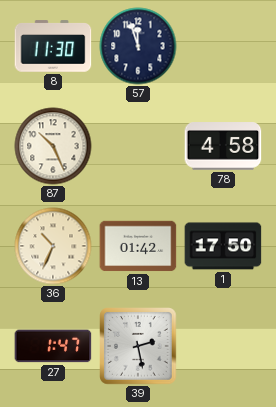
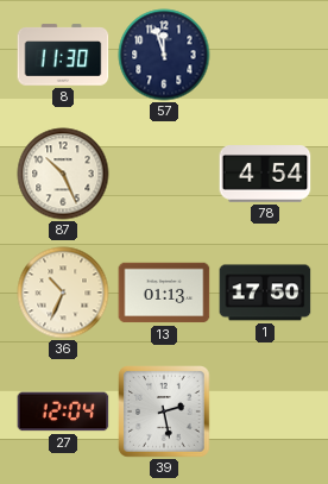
78: 4:58 -> 4:54 (265, 174)
13: 01:42 -> 01:13 (164, 293)
27: 1:47 -> 12:04 (63, 411)
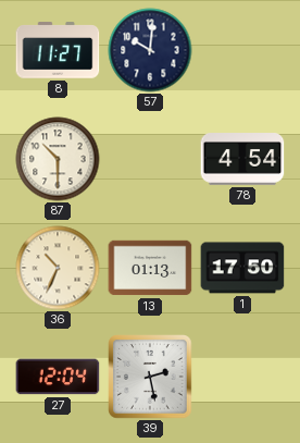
8: 11:30 -> 11:27 (58, 50)
57: 11:57 -> 10:01 (150, 50)
87: 10:26 -> 10:30 (58, 159)
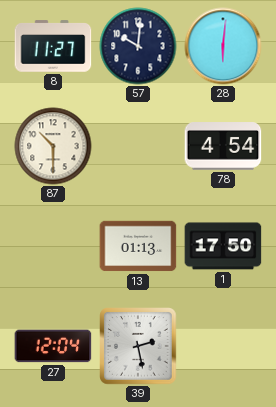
28: none -> 6:01 (223, 46)
36: 10:34 -> none (58, 268)
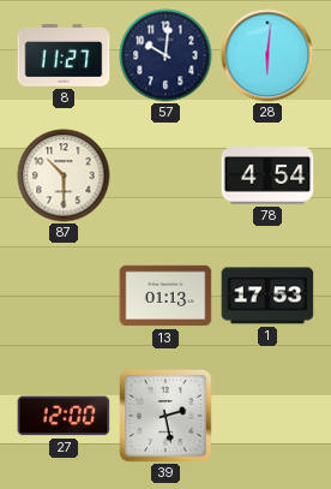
1: 17:50 -> 17:53 (267, 296)
27: 12:04 -> 12:00 (64, 416)
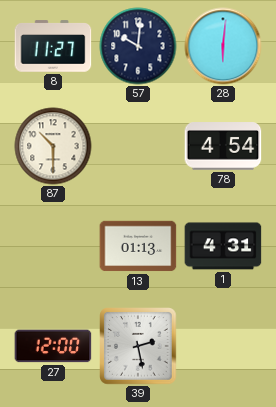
1: 17:53 -> 4:31 (223, 246)
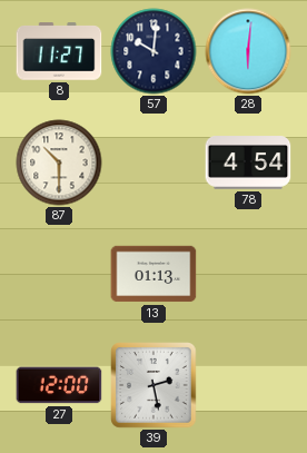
1: 4:31 -> none (223, 246)
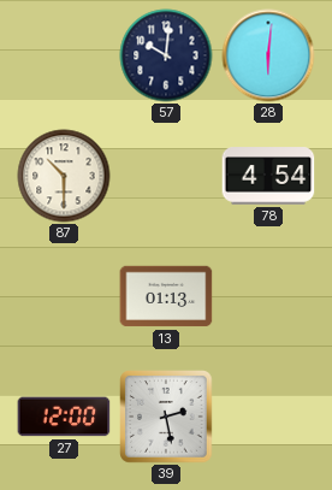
8: 11:27 -> none (59, 51)
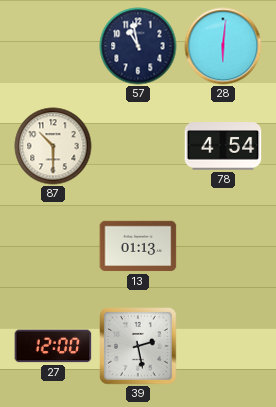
57: 10:01 -> 10:58 (138, 46)
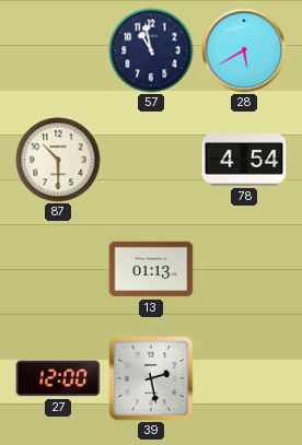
28: 6:01 -> 5:40 (244, 50)
